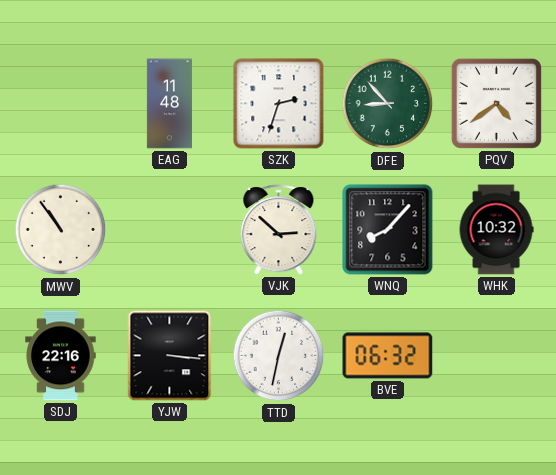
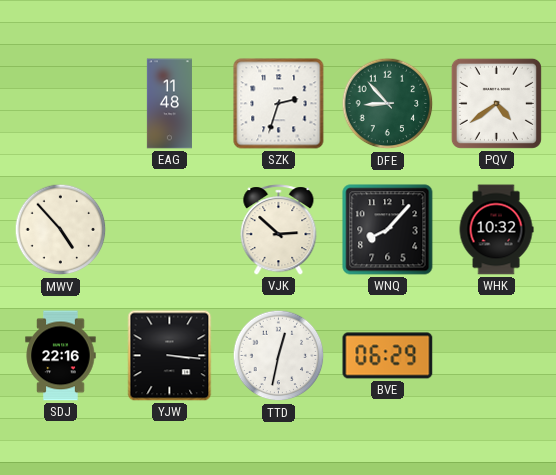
MWV: 10:54 -> 4:53 (61, 230)
BVE: 06:32 -> 06:29 (388, 356)
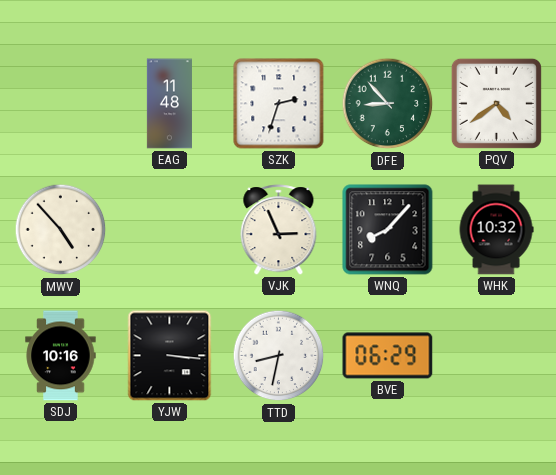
VJK: 2:52 -> 2:56 (279, 230)
SDJ: 22:16 -> 10:16 (61, 356)
TTD: 12:32 -> 8:32 (279, 356)
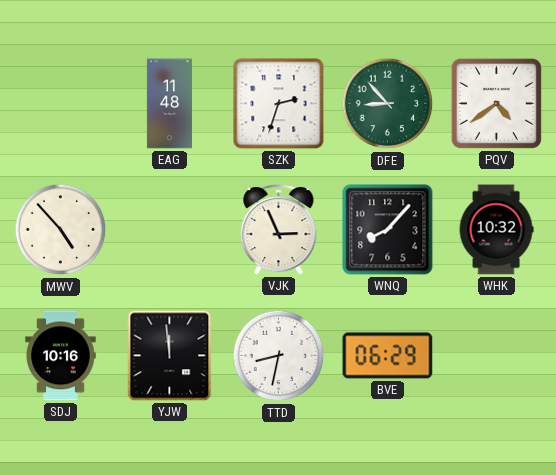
YJW: 3:16 -> 11:59 (170, 356)
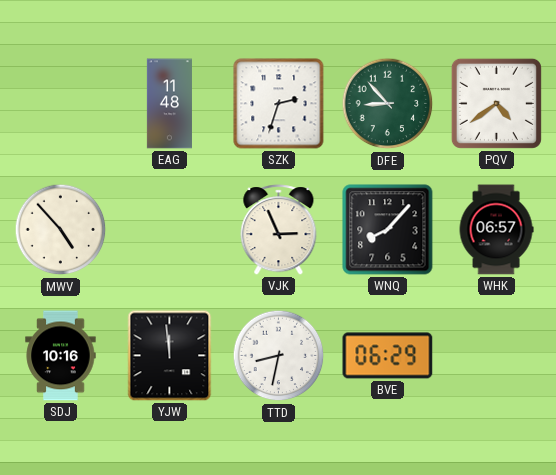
WHK: 10:32 -> 06:57 (496, 230)
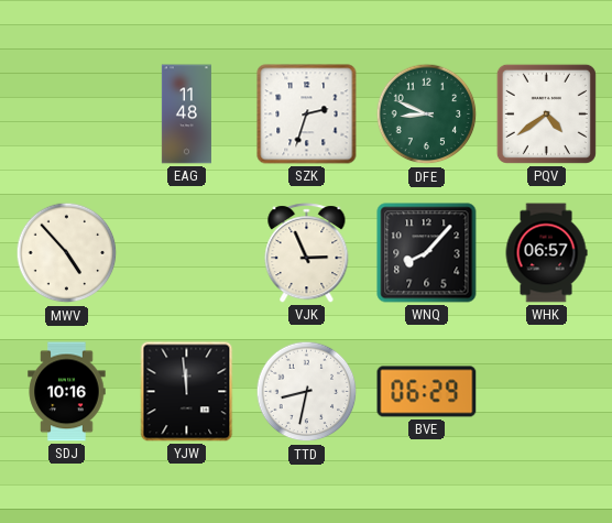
DFE: 8:53 -> 8:49 (427, 115)
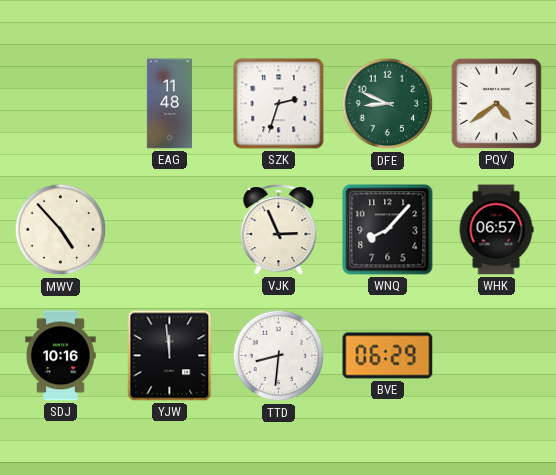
TTD: 8:32 -> 8:31 (279, 356)
